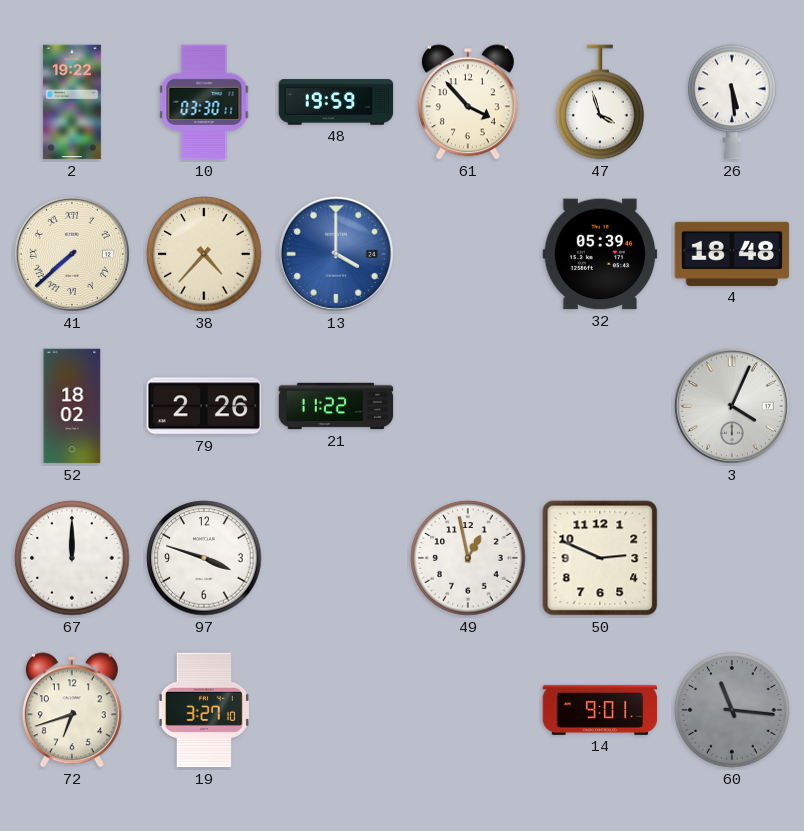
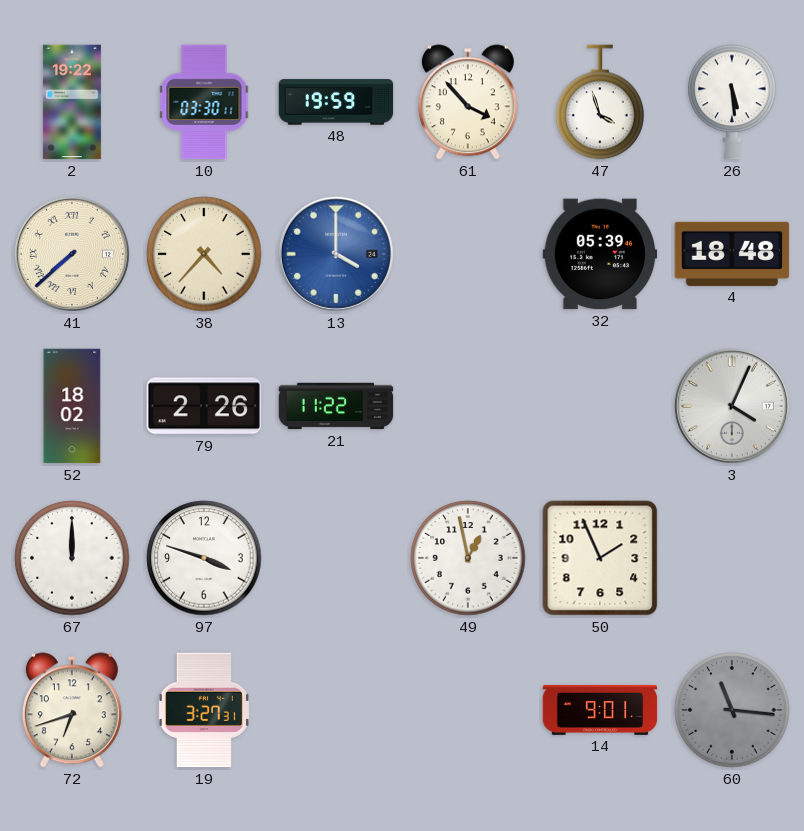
50: 2:49 -> 1:56 (600, 558)
19: 3:27:10 -> 3:27:31 (204, 710)
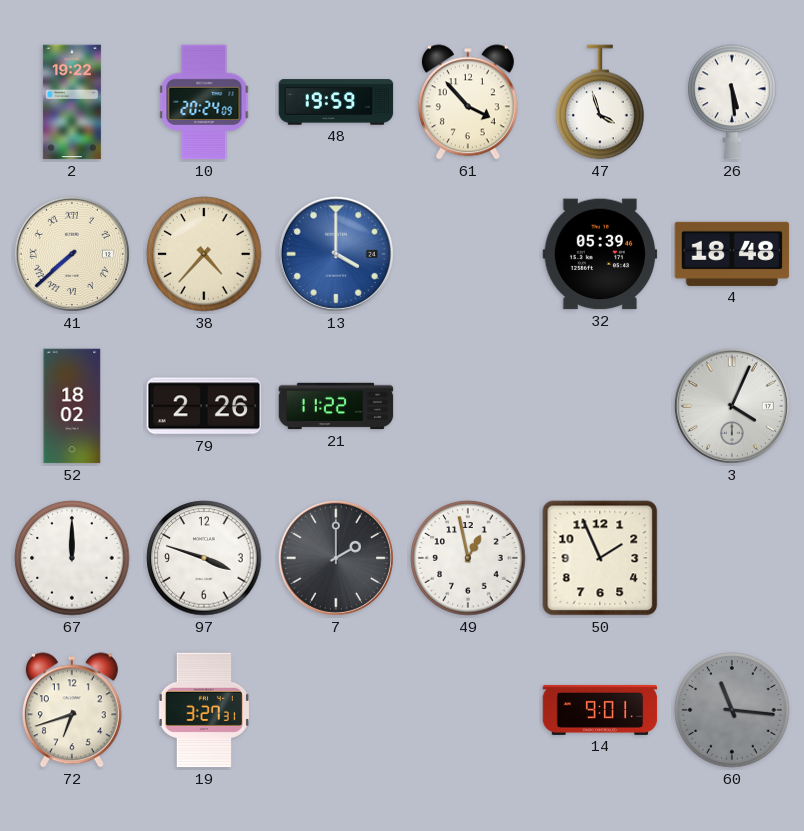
10: 03:30 -> 20:24 (204, 102)
7: none -> 2:00 (336, 558)
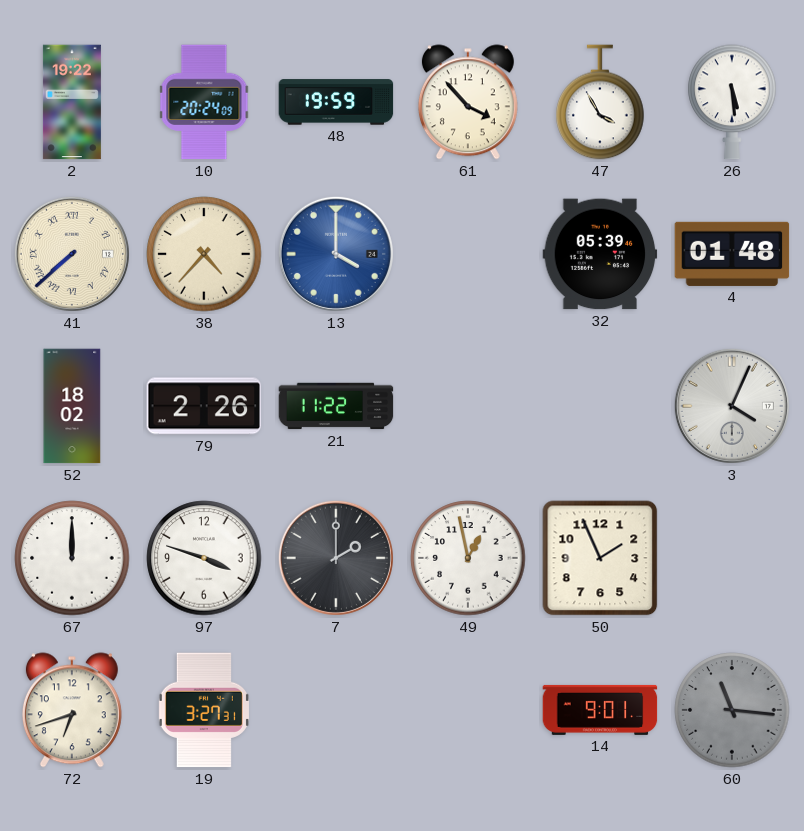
47: 3:57 -> 3:55 (600, 102)
4: 18:48 -> 01:48 (732, 254)
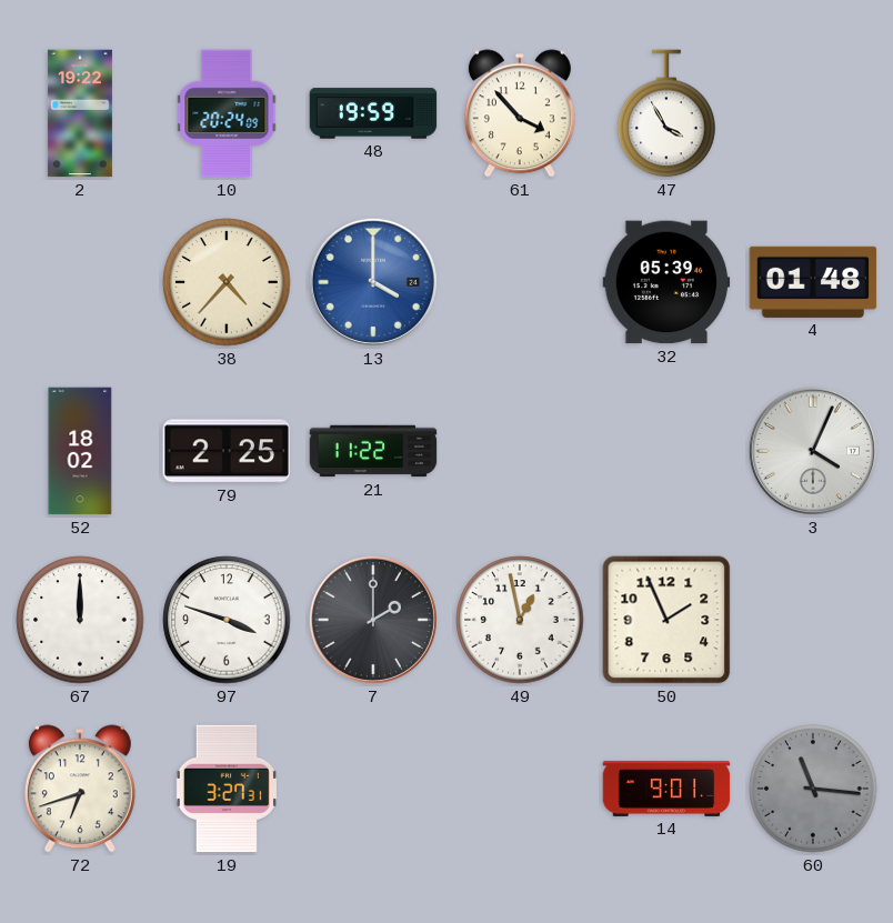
26: 5:29 -> none (732, 102)
41: 7:38 -> none (72, 254)
79: 2:26 -> 2:25 (227, 451)
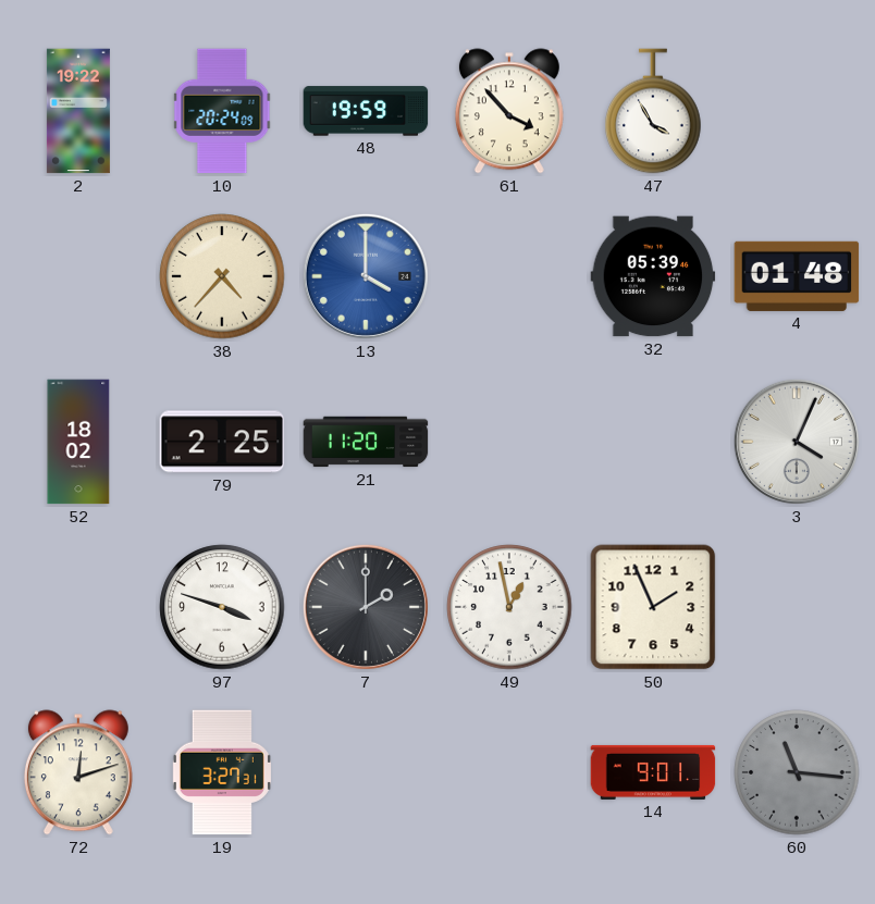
21: 11:22 -> 11:20 (366, 442)
67: 12:00 -> none (80, 620)
72: 6:42 -> 12:12 (78, 772)
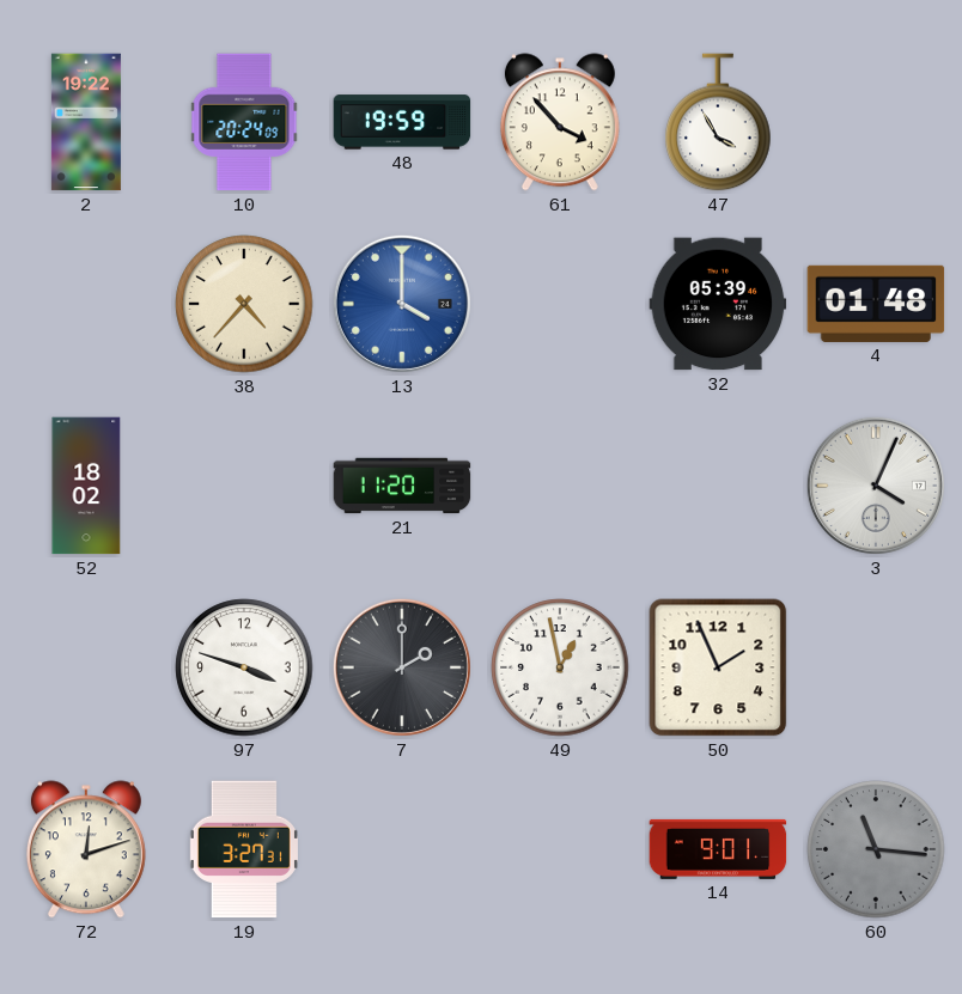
79: 2:25 -> none (222, 442)
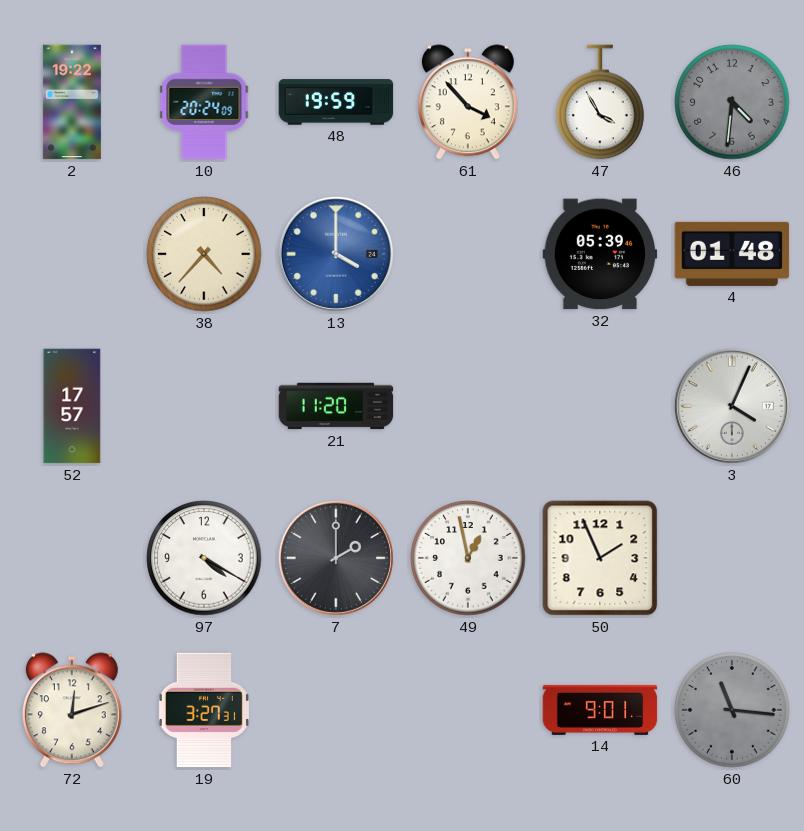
46: none -> 4:31 (732, 102)
52: 18:02 -> 17:57 (72, 406)
97: 3:48 -> 4:20 (204, 558)
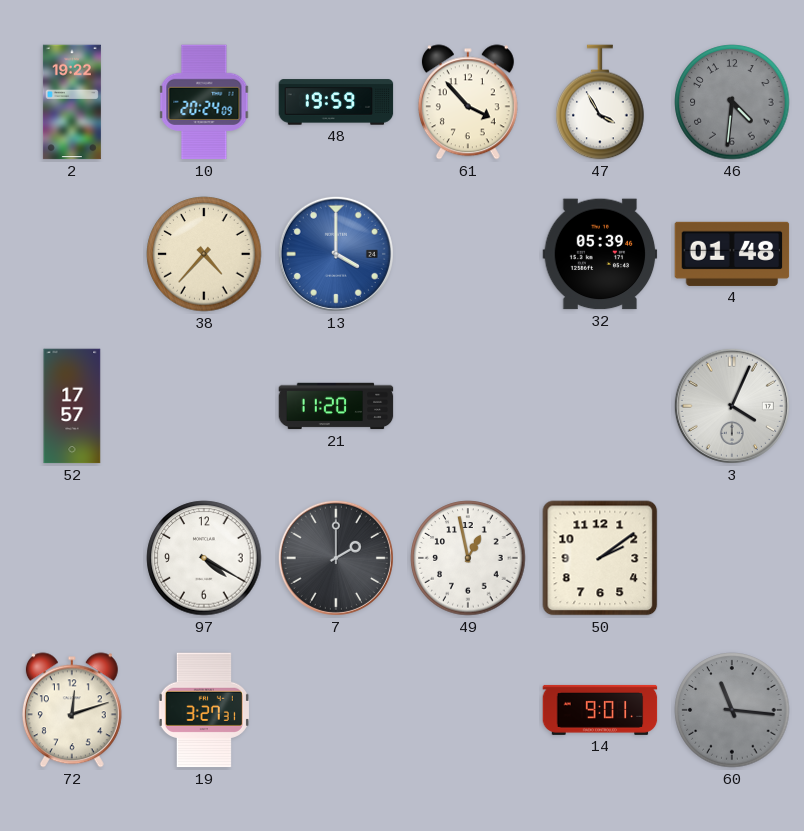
50: 1:56 -> 2:09 (600, 558)
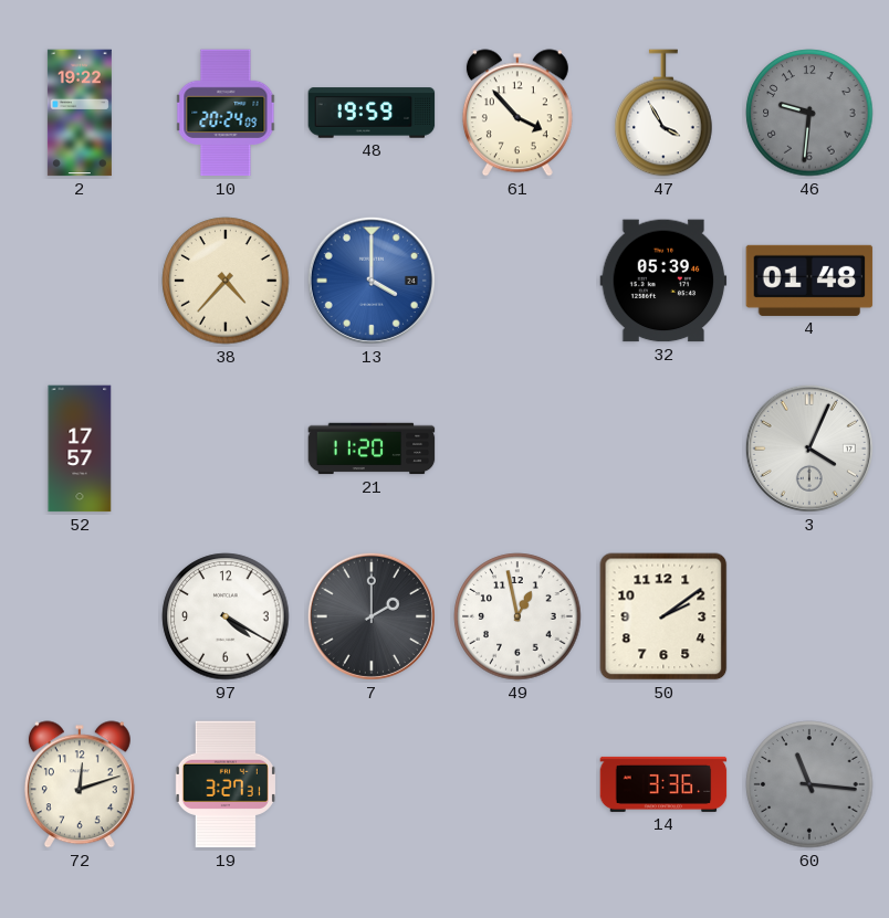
46: 4:31 -> 9:31 (809, 113)
14: 9:01 -> 3:36 (663, 784)
